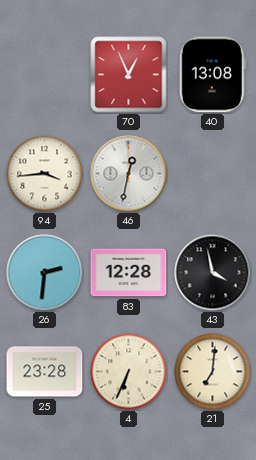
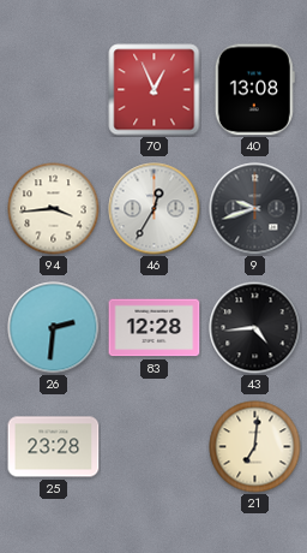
46: 12:32 -> 12:35 (155, 209)
9: none -> 9:42 (255, 209)
43: 3:58 -> 4:44 (255, 328)
4: 6:34 -> none (129, 372)
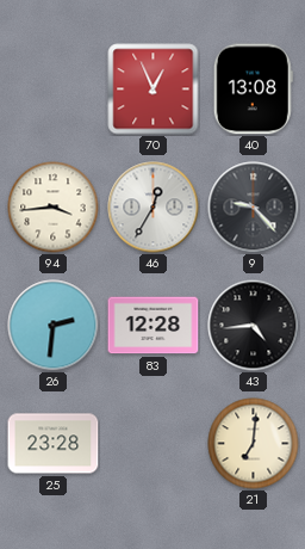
9: 9:42 -> 9:23 (254, 208)
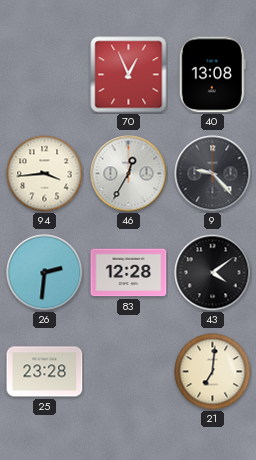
43: 4:44 -> 4:09 (213, 273)
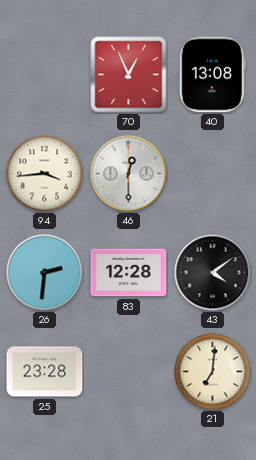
46: 12:35 -> 12:30 (129, 174)
9: 9:23 -> none (213, 174)
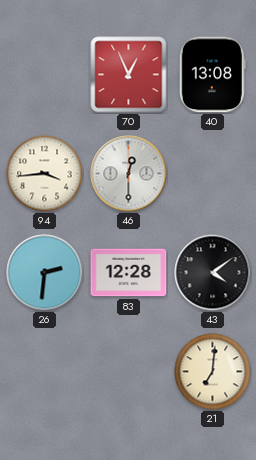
25: 23:28 -> none (45, 372)
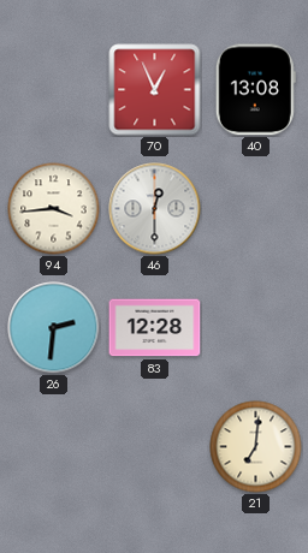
43: 4:09 -> none (213, 273)
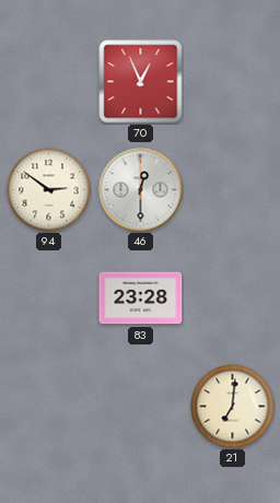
40: 13:08 -> none (255, 90)
94: 3:44 -> 2:51 (49, 190)
26: 2:31 -> none (54, 328)
83: 12:28 -> 23:28 (141, 299)
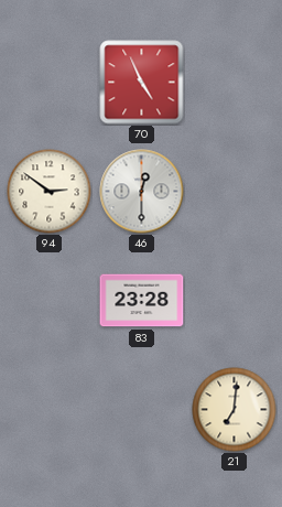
70: 12:56 -> 4:56 (142, 83)
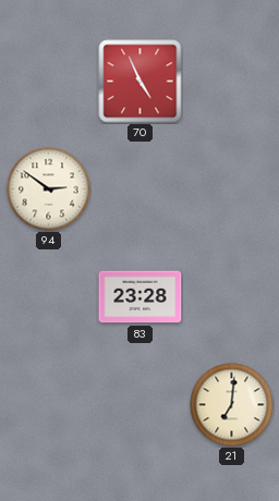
46: 12:30 -> none (142, 192)
